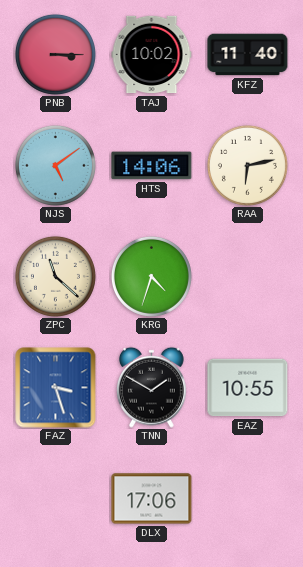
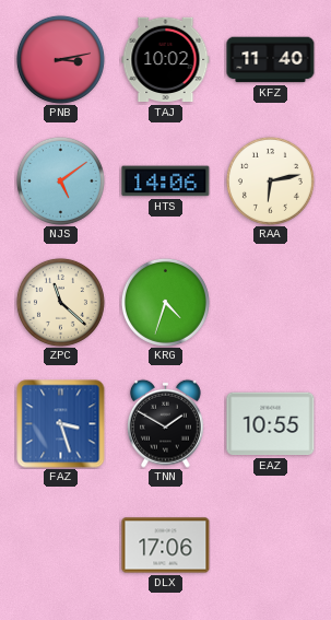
PNB: 3:15 -> 3:13 (60, 59)
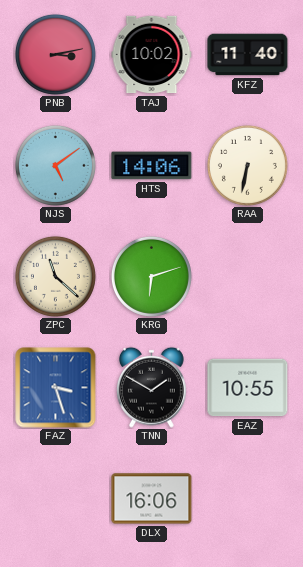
RAA: 6:13 -> 6:32 (247, 165)
KRG: 4:33 -> 6:12 (151, 276)
DLX: 17:06 -> 16:06 (152, 499)
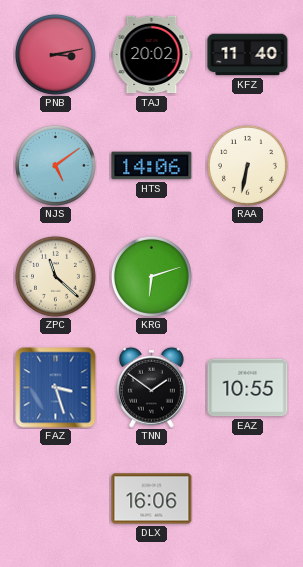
TAJ: 10:02 -> 20:02 (152, 55)
TNN: 1:50 -> 1:51 (152, 387)
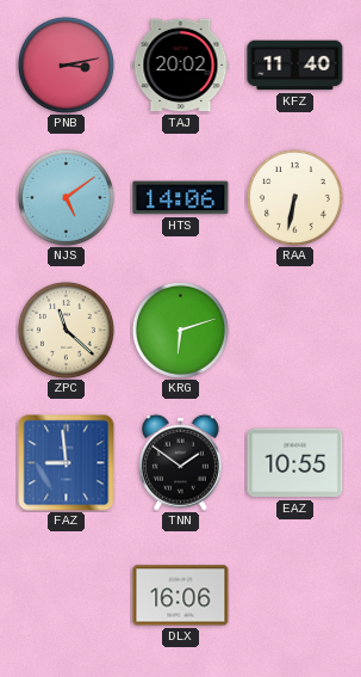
FAZ: 3:27 -> 8:59 (67, 463)
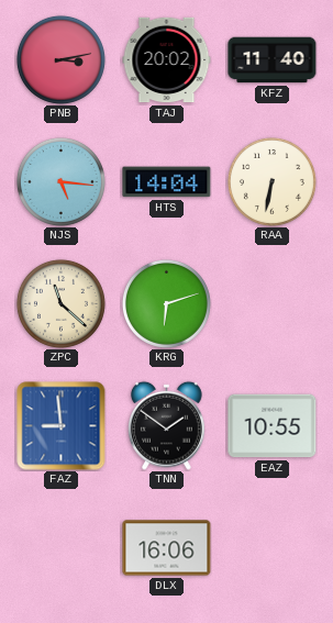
NJS: 5:09 -> 5:16 (60, 181)
HTS: 14:06 -> 14:04 (167, 182)
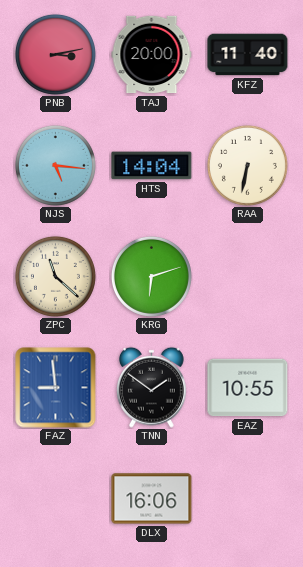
TAJ: 20:02 -> 20:00 (152, 55)
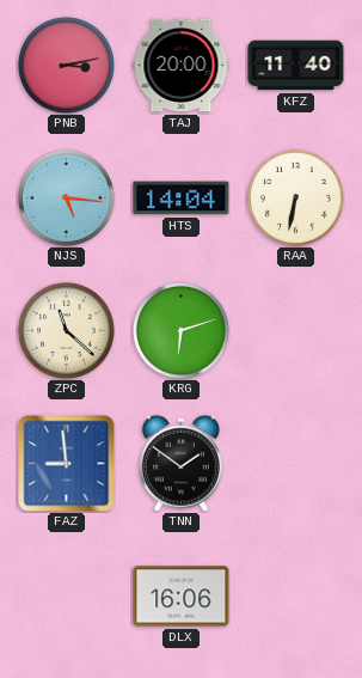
EAZ: 10:55 -> none (248, 388)
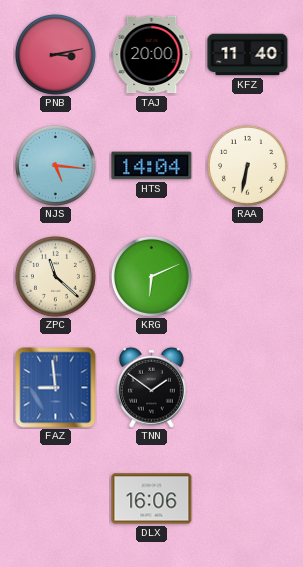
KRG: 6:12 -> 6:11 (151, 276)
